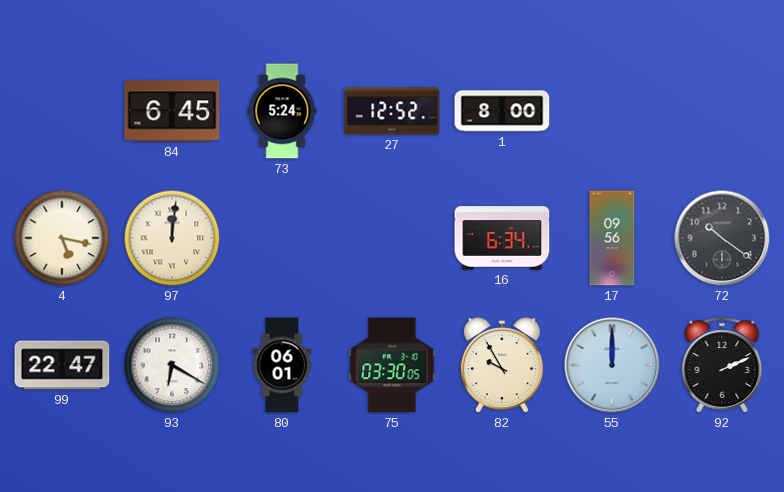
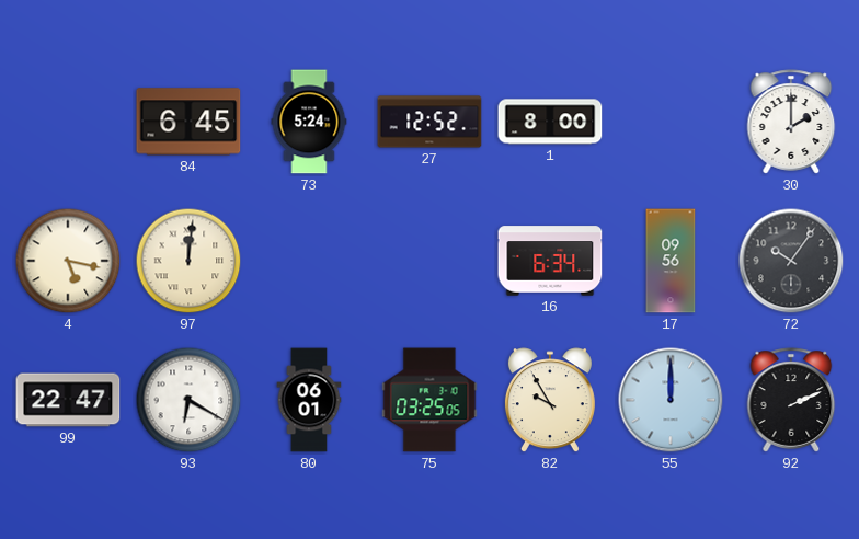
30: none -> 2:00 (791, 122)
72: 10:21 -> 10:06 (791, 261)
75: 03:30 -> 03:25 (429, 400)
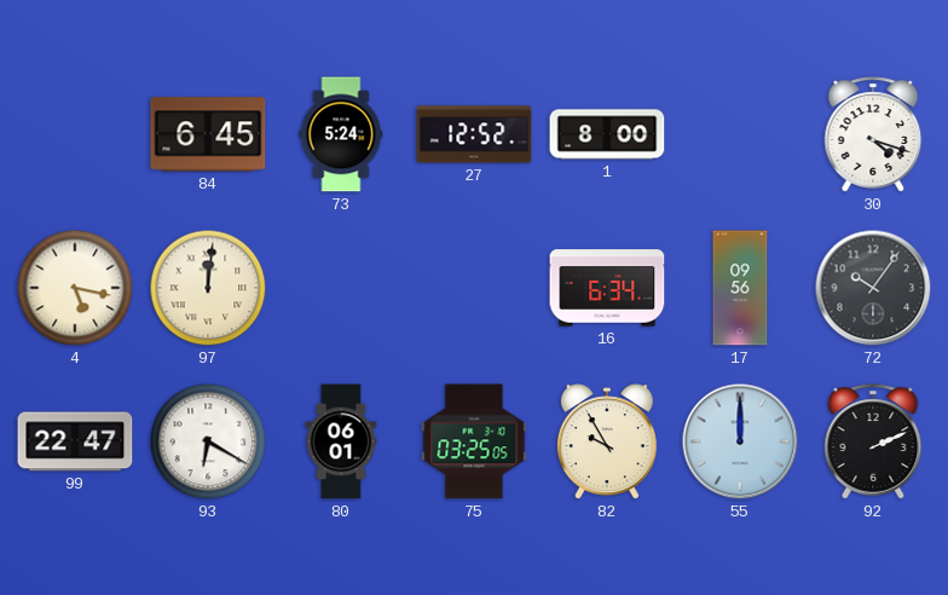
30: 2:00 -> 4:18 (873, 134)
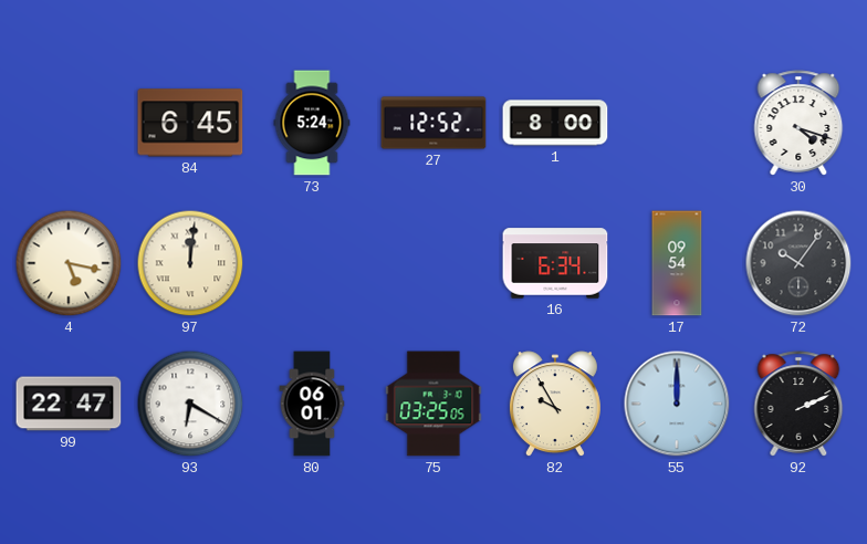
17: 09:56 -> 09:54 (677, 263)
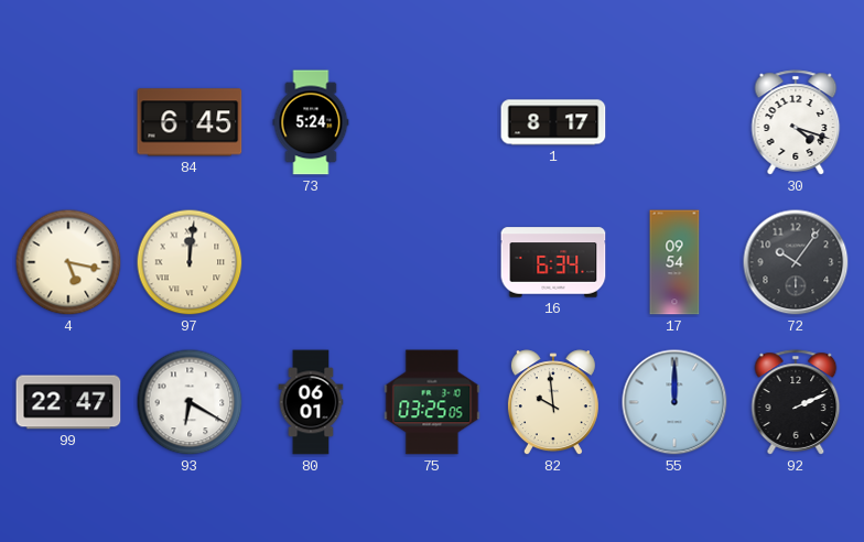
27: 12:52 -> none (433, 123)
1: 8:00 -> 8:17 (553, 122)
82: 9:55 -> 9:59 (553, 403)
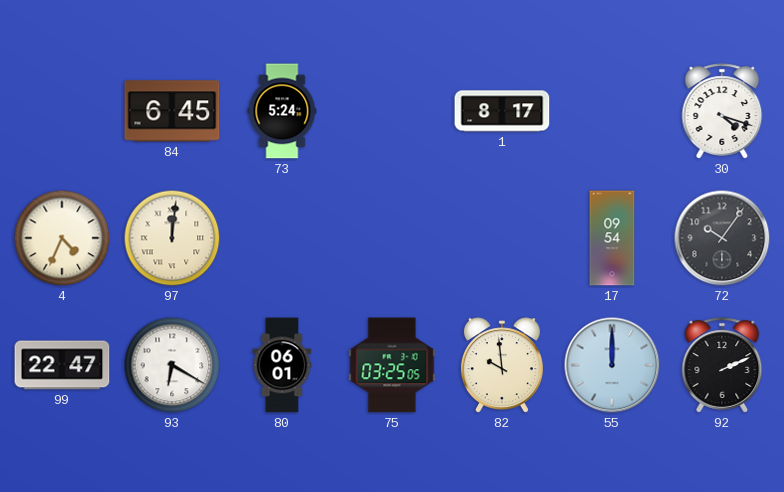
4: 5:17 -> 4:34 (62, 238)
16: 6:34 -> none (553, 262)
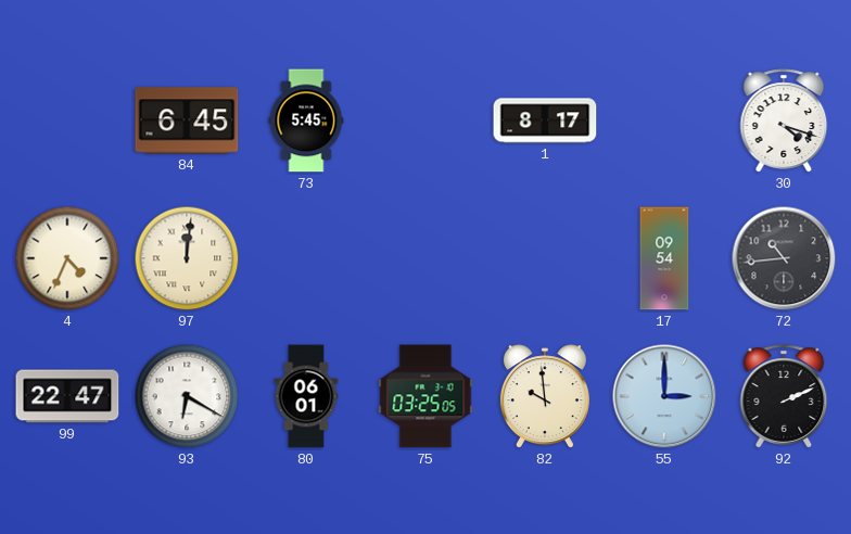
73: 5:24 -> 5:45 (306, 120)
72: 10:06 -> 10:44 (784, 258)
55: 12:00 -> 3:00 (664, 396)
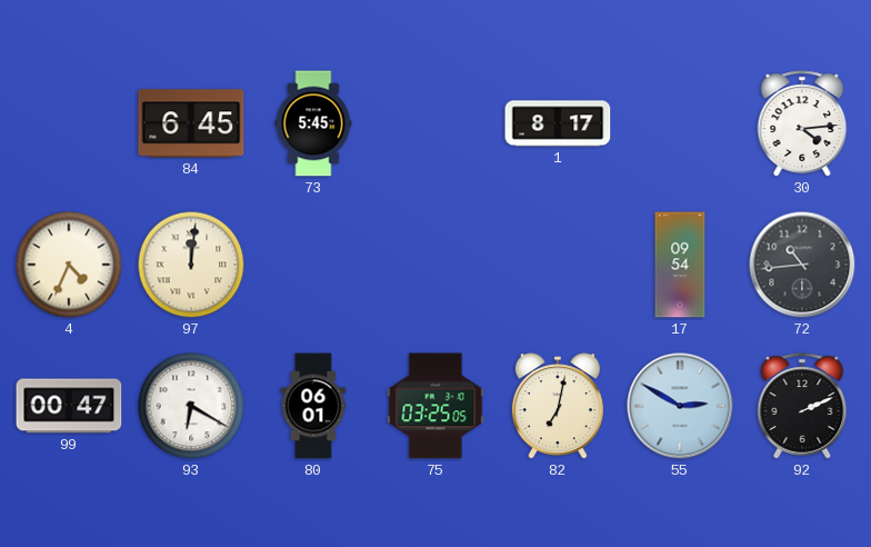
30: 4:18 -> 4:14 (802, 123)
99: 22:47 -> 00:47 (69, 406)
82: 9:59 -> 7:02 (558, 407)
55: 3:00 -> 2:50 (680, 406)
